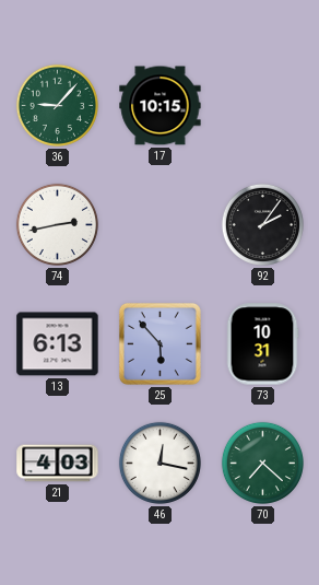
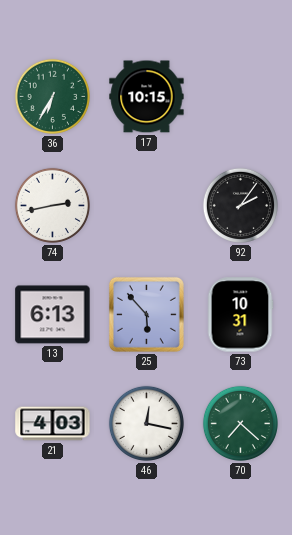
36: 9:07 -> 6:35 (52, 96)
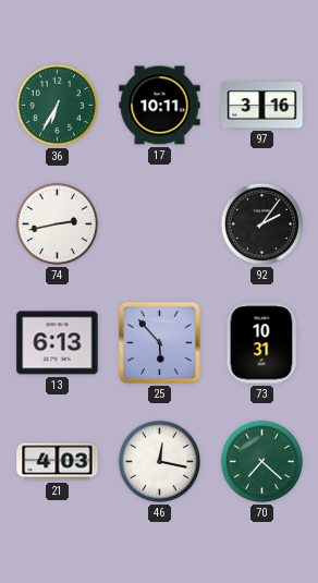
17: 10:15 -> 10:11 (160, 106)
97: none -> 3:16 (262, 106)
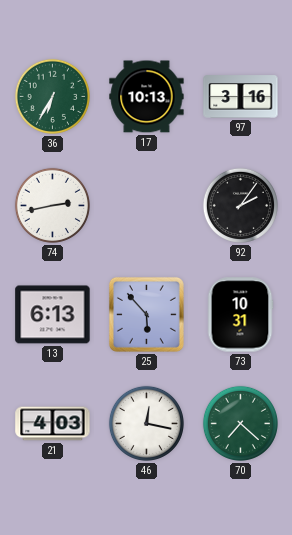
17: 10:11 -> 10:13 (147, 97)
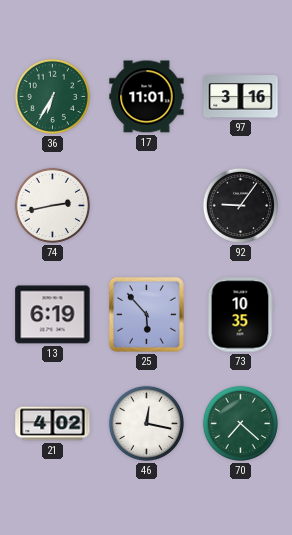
17: 10:13 -> 11:01 (147, 97)
92: 2:06 -> 9:06 (240, 205)
13: 6:13 -> 6:19 (53, 315)
73: 10:31 -> 10:35 (240, 315)
21: 4:03 -> 4:02 (53, 424)
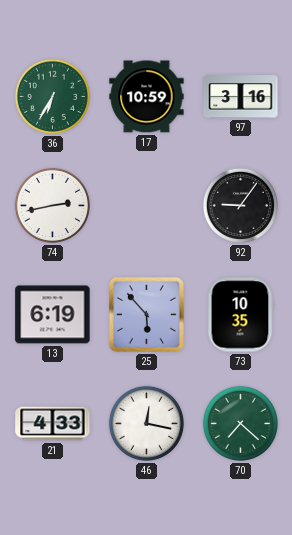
17: 11:01 -> 10:59 (147, 97)
21: 4:02 -> 4:33 (53, 424)
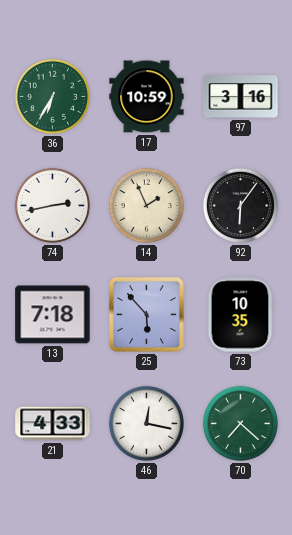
14: none -> 1:56 (146, 205)
92: 9:06 -> 6:06 (240, 205)
13: 6:19 -> 7:18 (53, 315)
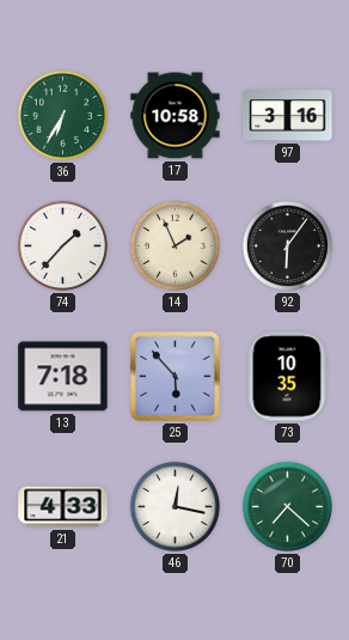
17: 10:59 -> 10:58 (176, 116)
74: 2:43 -> 1:37 (62, 245)
